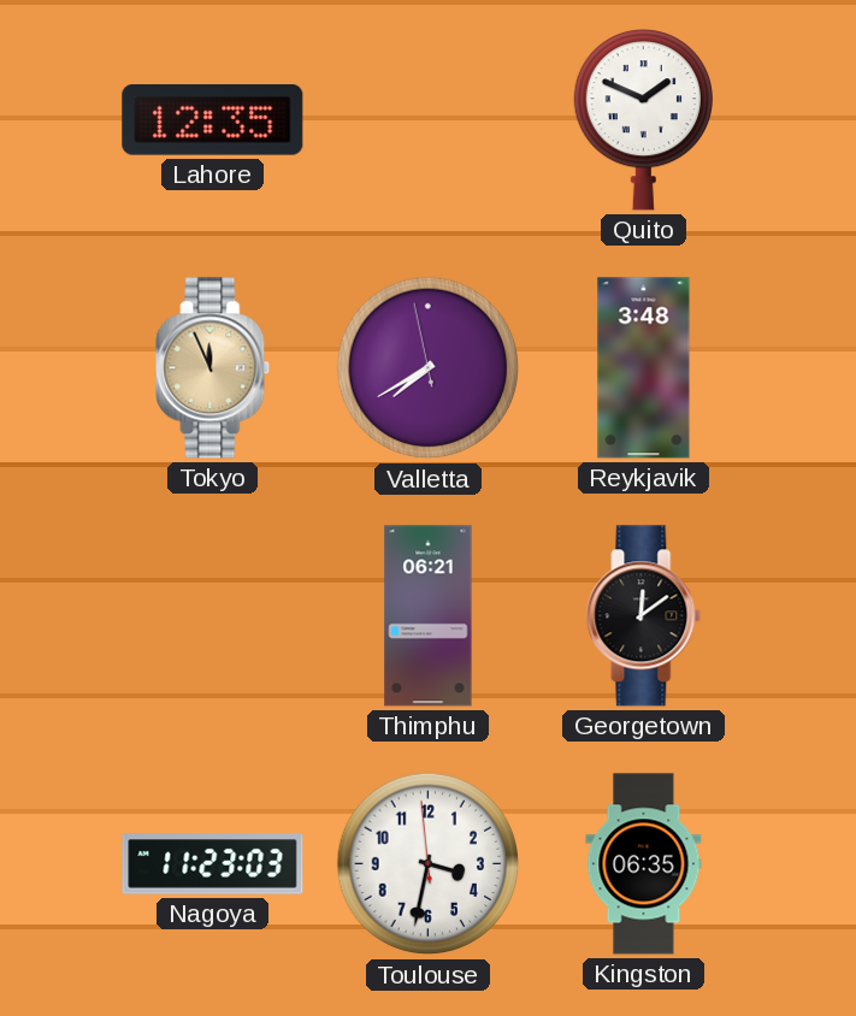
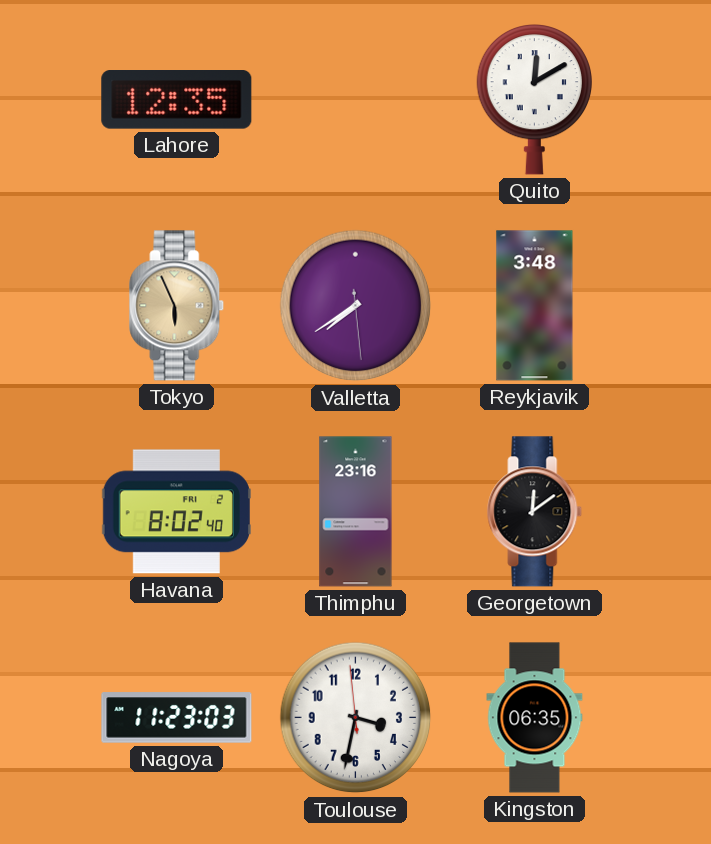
Quito: 1:49 -> 12:10 (534, 100)
Tokyo: 11:56 -> 5:56 (177, 306)
Valletta: 7:39:58 -> 7:39:29 (356, 306)
Havana: none -> 8:02 (176, 512)
Thimphu: 06:21 -> 23:16 (356, 512)
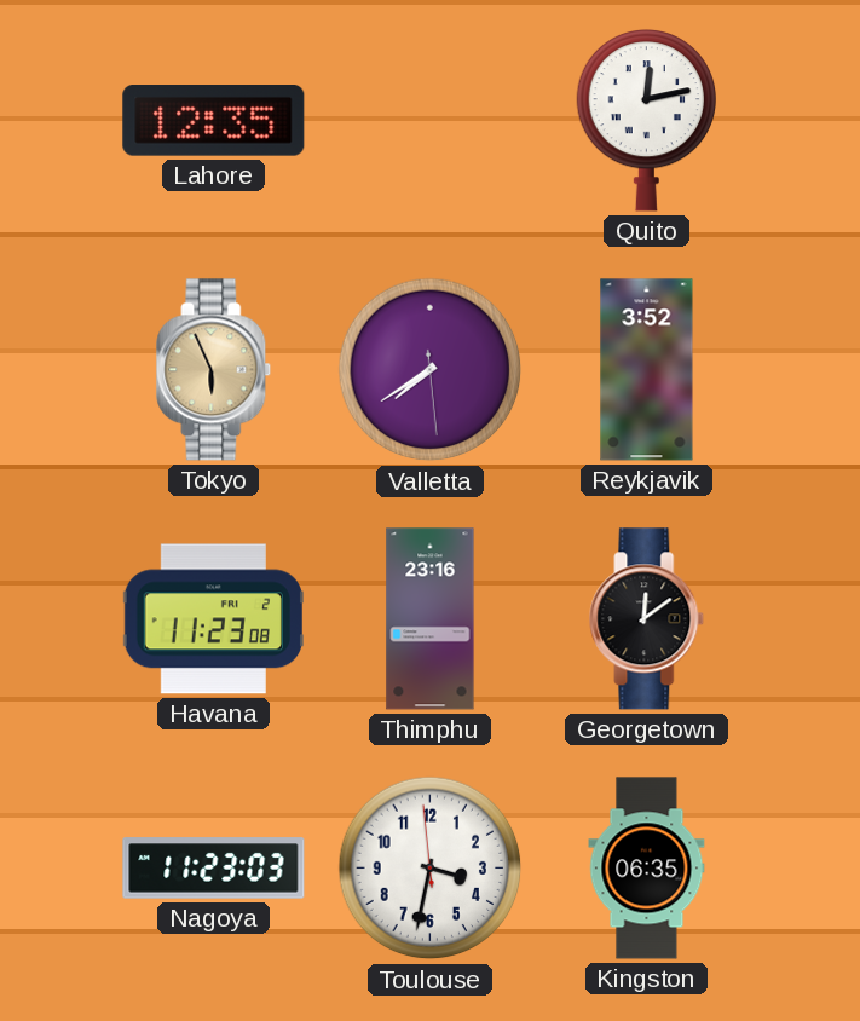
Quito: 12:10 -> 12:13 (646, 121)
Reykjavik: 3:48 -> 3:52 (647, 370)
Havana: 8:02 -> 11:23 (213, 619)
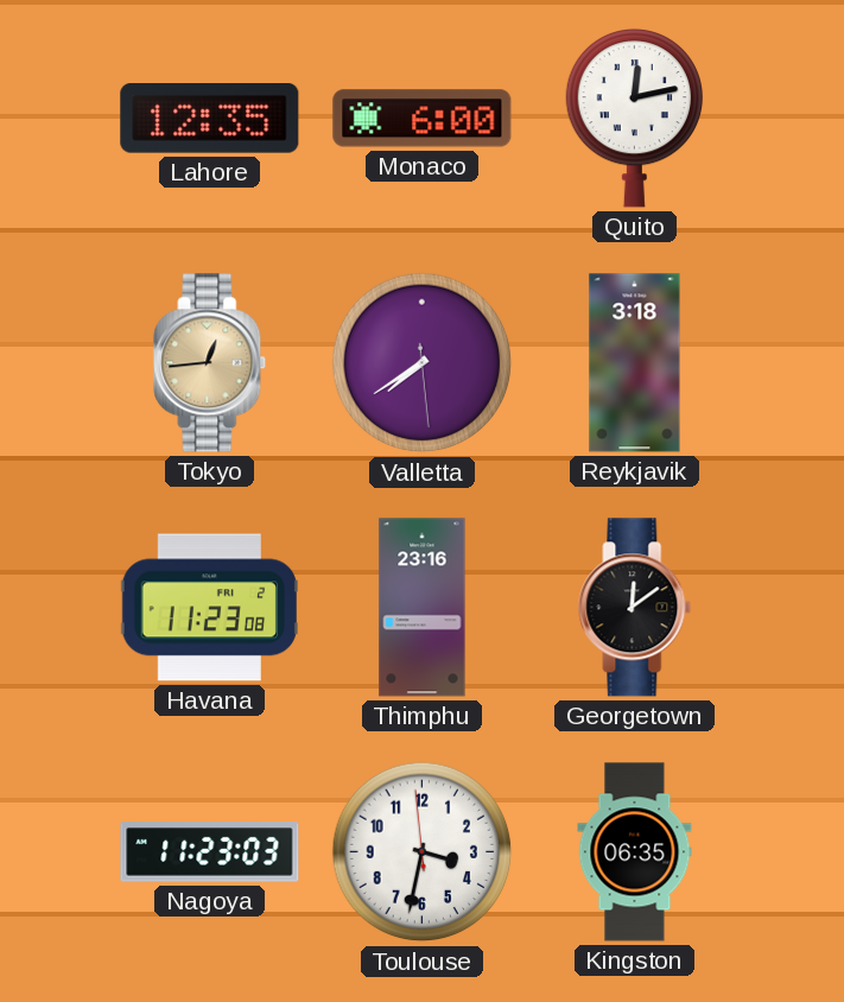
Monaco: none -> 6:00 (423, 119)
Tokyo: 5:56 -> 12:44 (210, 363)
Reykjavik: 3:52 -> 3:18 (635, 363)
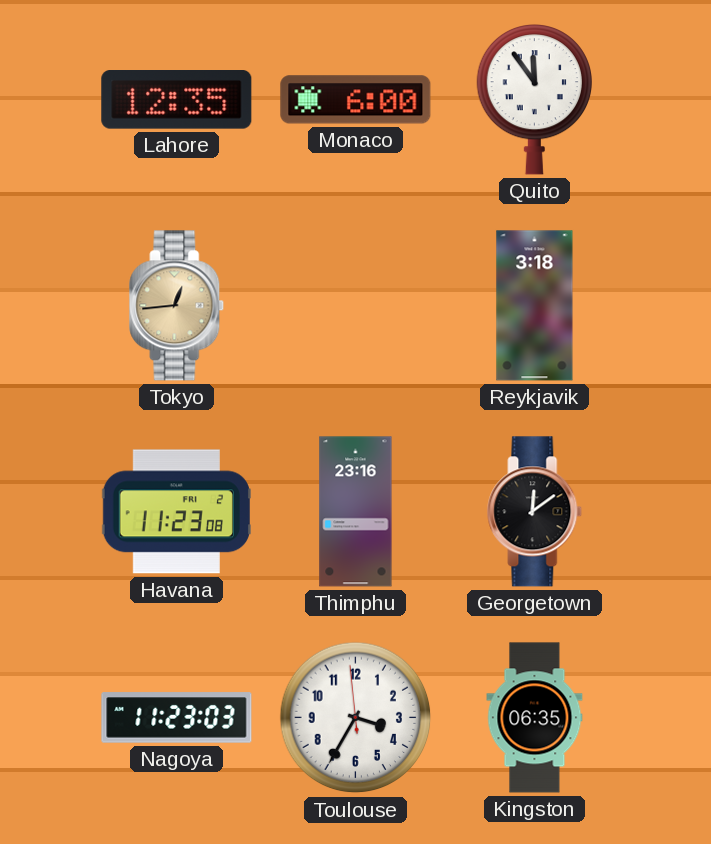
Quito: 12:13 -> 11:54 (534, 100)
Valletta: 7:39 -> none (423, 363)
Toulouse: 3:31 -> 3:34 (356, 718)
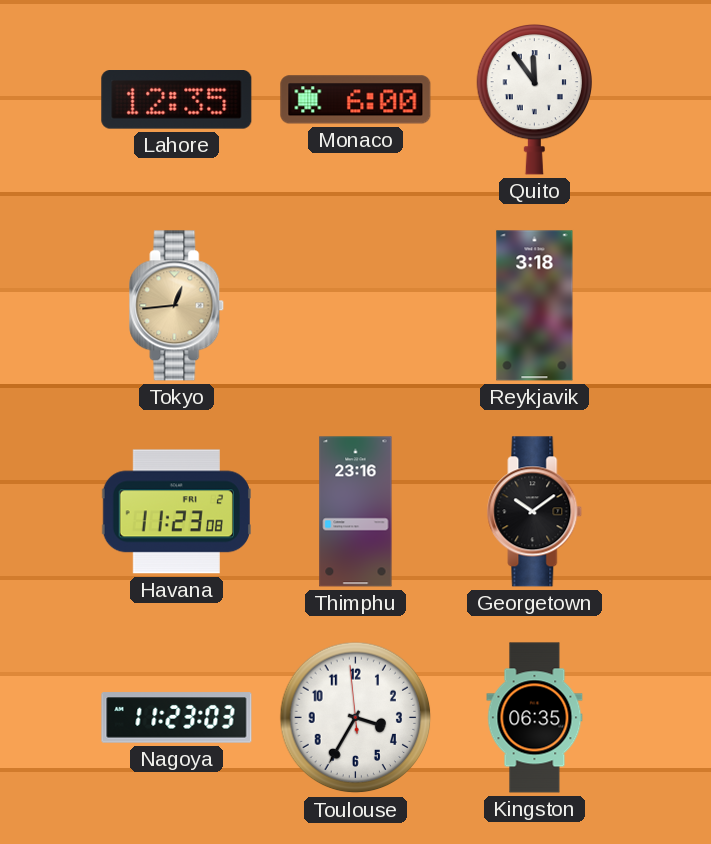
Georgetown: 12:09 -> 10:09 (535, 512)
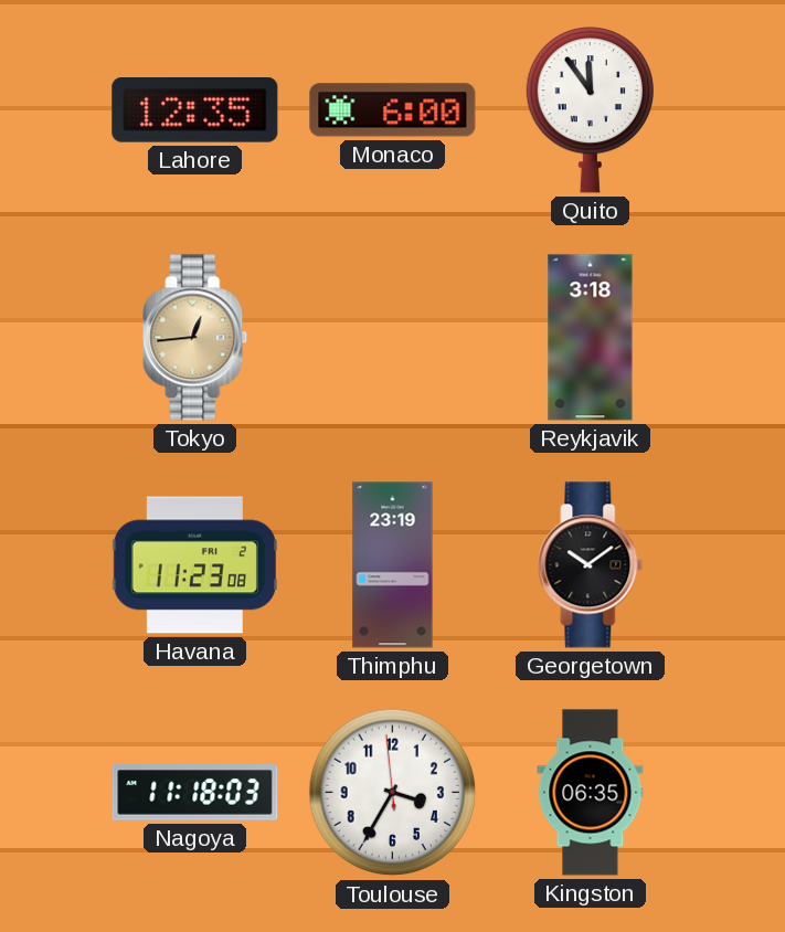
Thimphu: 23:16 -> 23:19 (393, 565)
Nagoya: 11:23 -> 11:18 (195, 793)
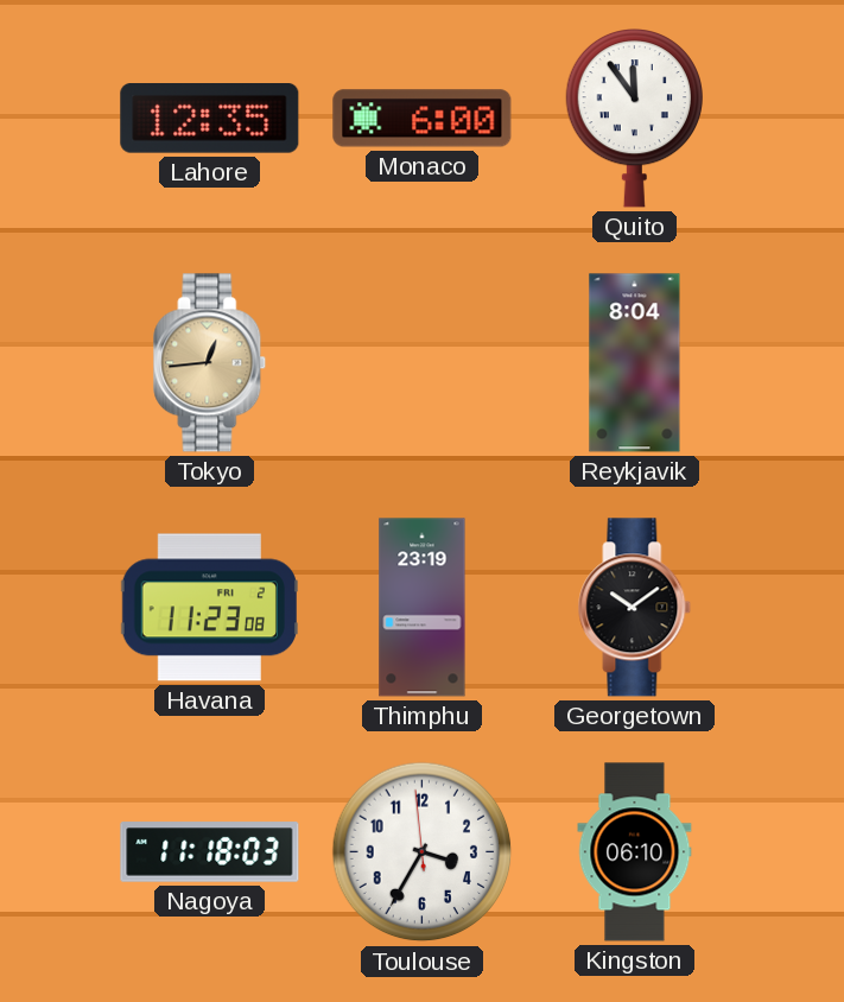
Reykjavik: 3:18 -> 8:04 (635, 363)
Kingston: 06:35 -> 06:10 (635, 852)
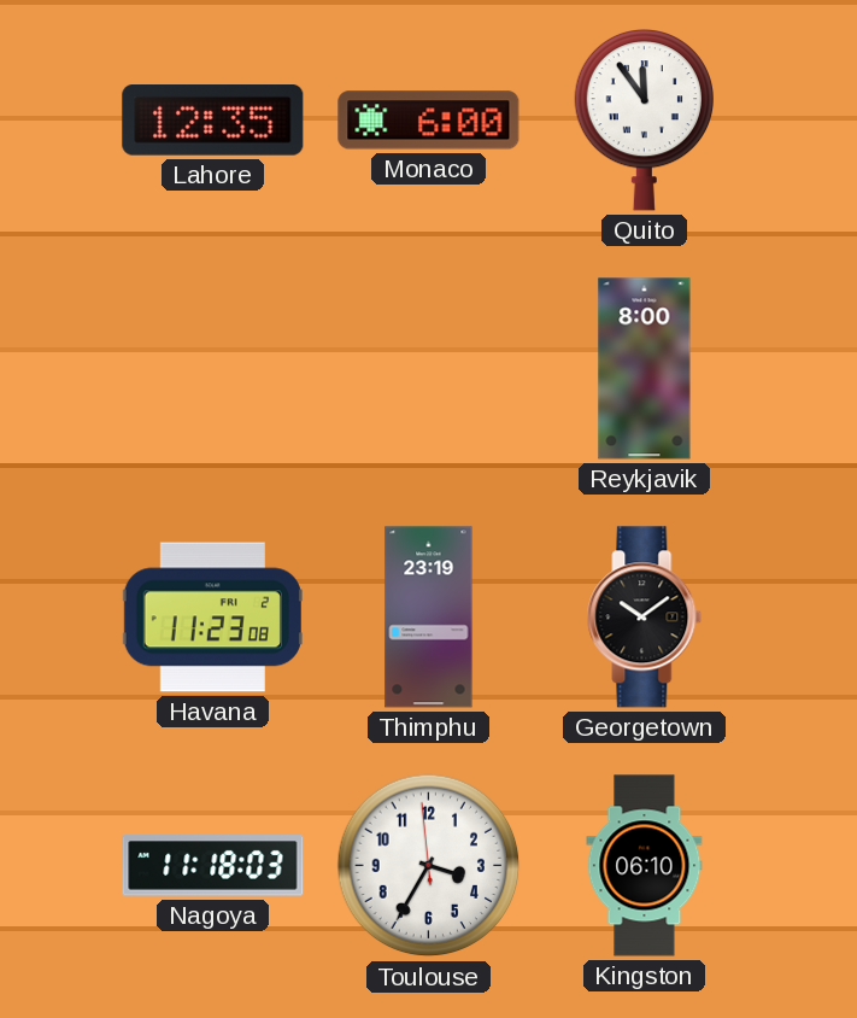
Tokyo: 12:44 -> none (210, 363)
Reykjavik: 8:04 -> 8:00 (645, 369)
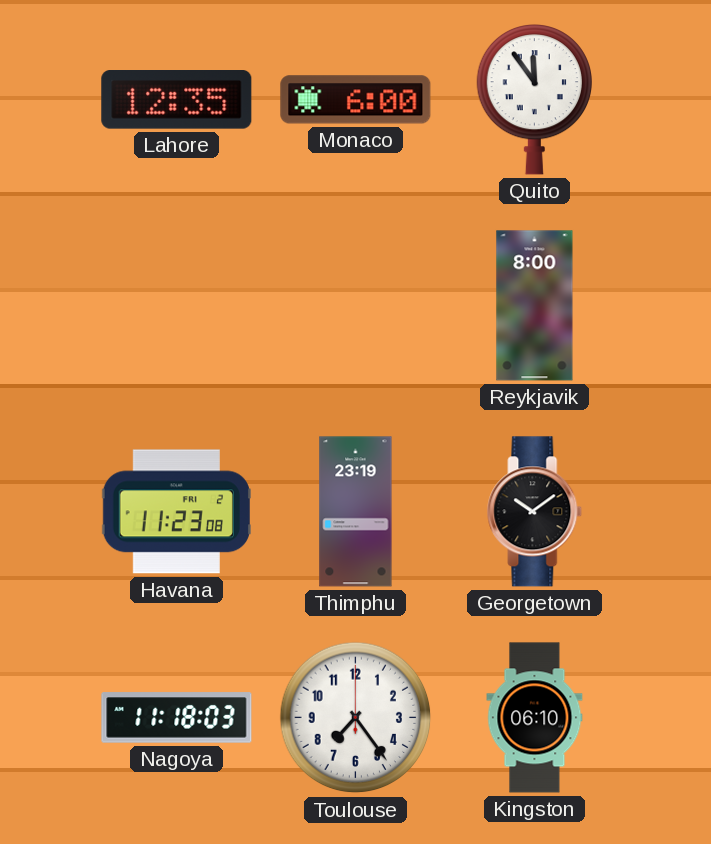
Toulouse: 3:34 -> 7:24 (356, 718)
